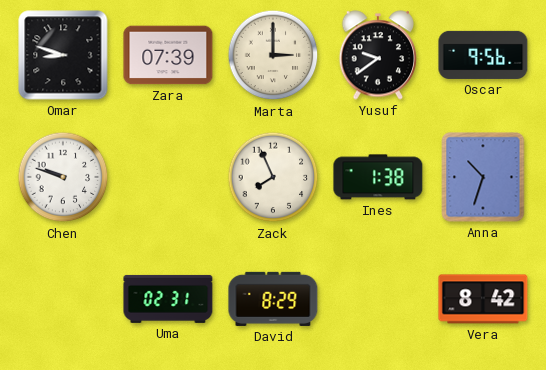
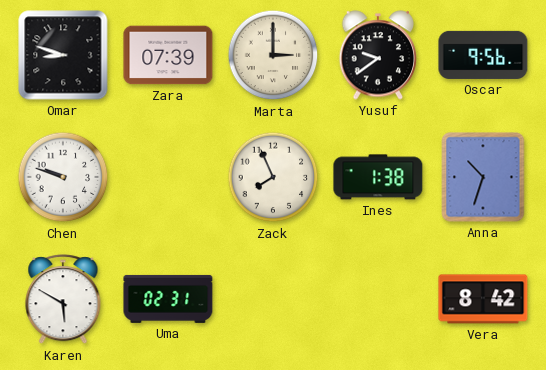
Karen: none -> 5:50 (63, 300)
David: 8:29 -> none (273, 299)
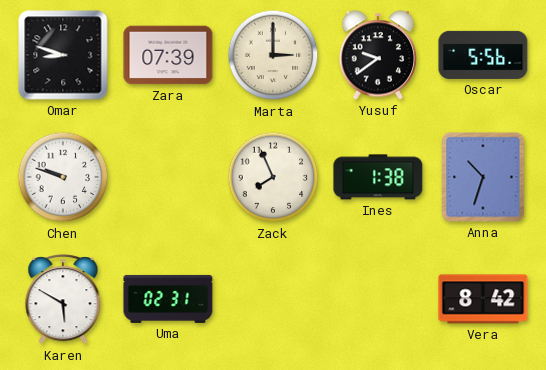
Oscar: 9:56 -> 5:56 (483, 55)
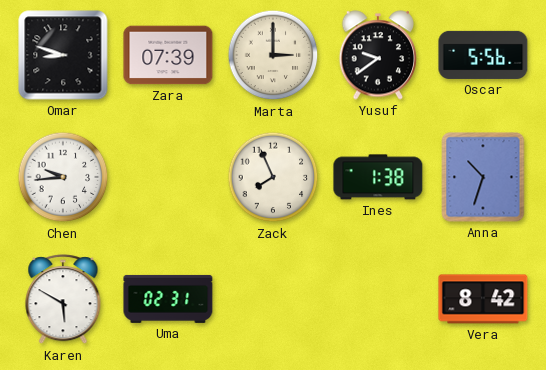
Chen: 9:48 -> 9:44 (63, 177)
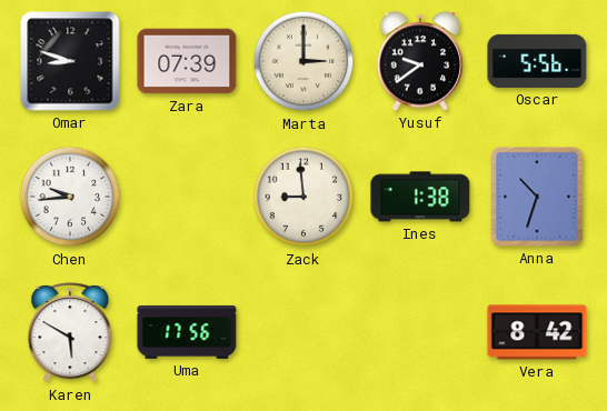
Zack: 7:56 -> 8:59 (303, 197)
Uma: 02:31 -> 17:56 (187, 332)
